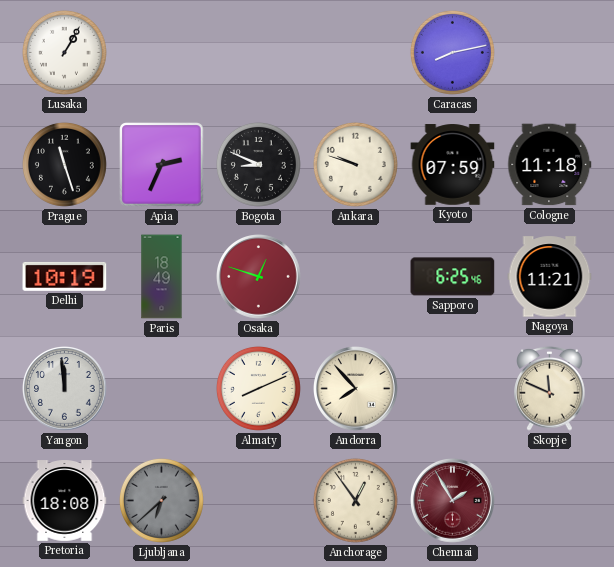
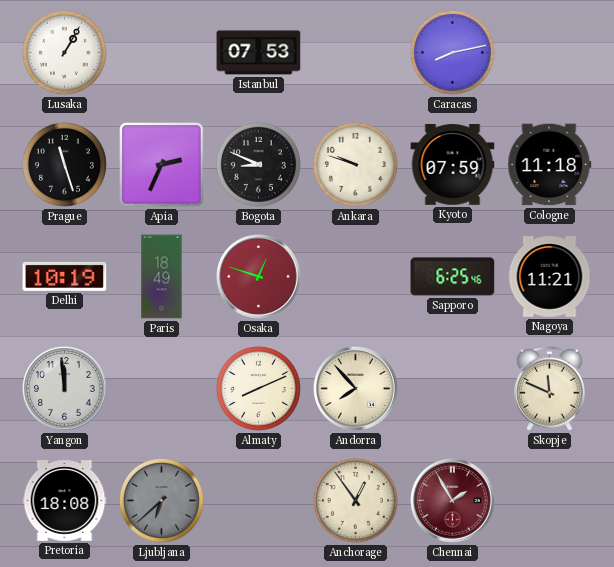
Istanbul: none -> 07:53 (259, 53)
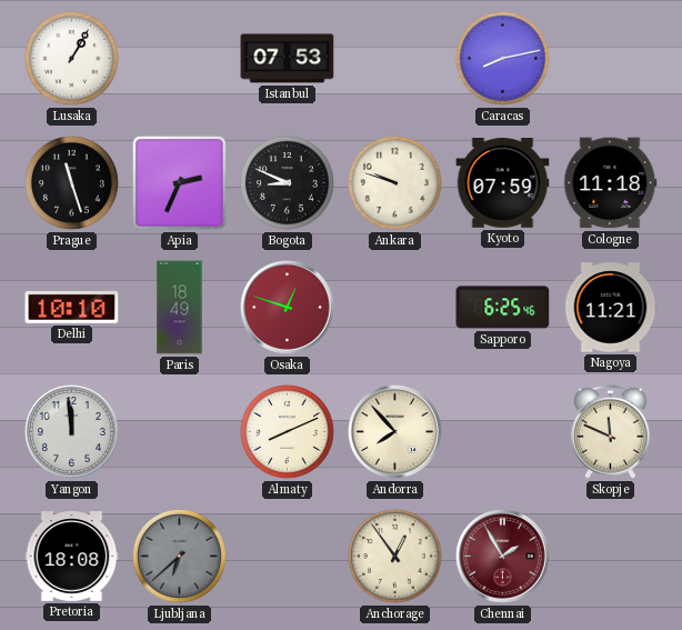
Delhi: 10:19 -> 10:10 (72, 307)
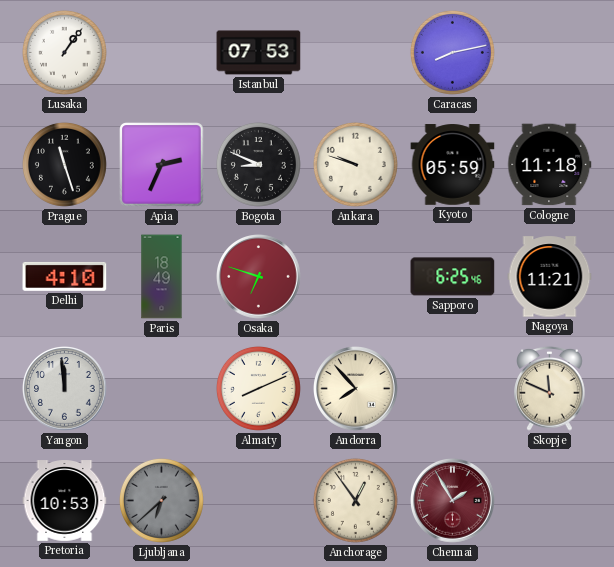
Lusaka: 1:05 -> 1:06 (64, 52)
Kyoto: 07:59 -> 05:59 (453, 165)
Delhi: 10:10 -> 4:10 (65, 276)
Osaka: 12:48 -> 6:48 (259, 277)
Pretoria: 18:08 -> 10:53 (65, 501)
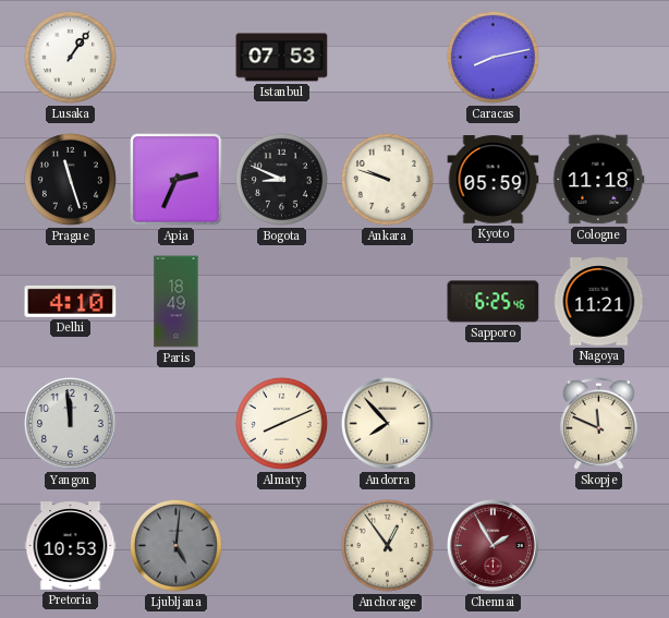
Osaka: 6:48 -> none (259, 277)
Ljubljana: 6:38 -> 5:01 (175, 545)
